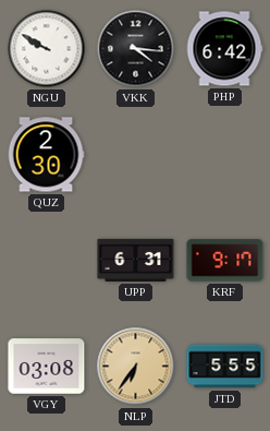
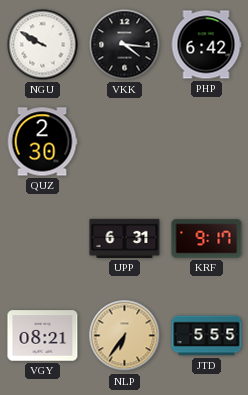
VGY: 03:08 -> 08:21 (43, 336)
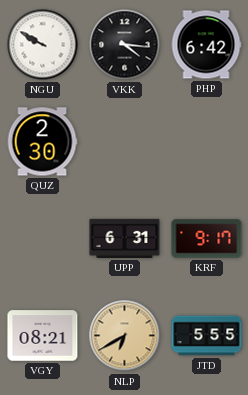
NLP: 6:36 -> 6:40 (125, 336)
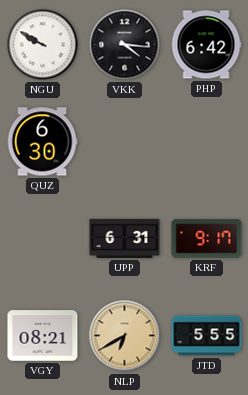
QUZ: 2:30 -> 6:30 (42, 142)
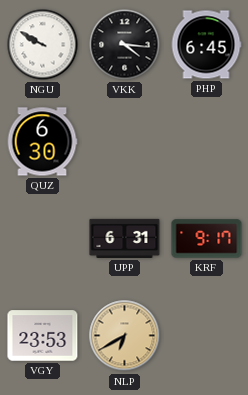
PHP: 6:42 -> 6:45 (206, 45)
VGY: 08:21 -> 23:53 (43, 336)
JTD: 5:55 -> none (207, 336)
